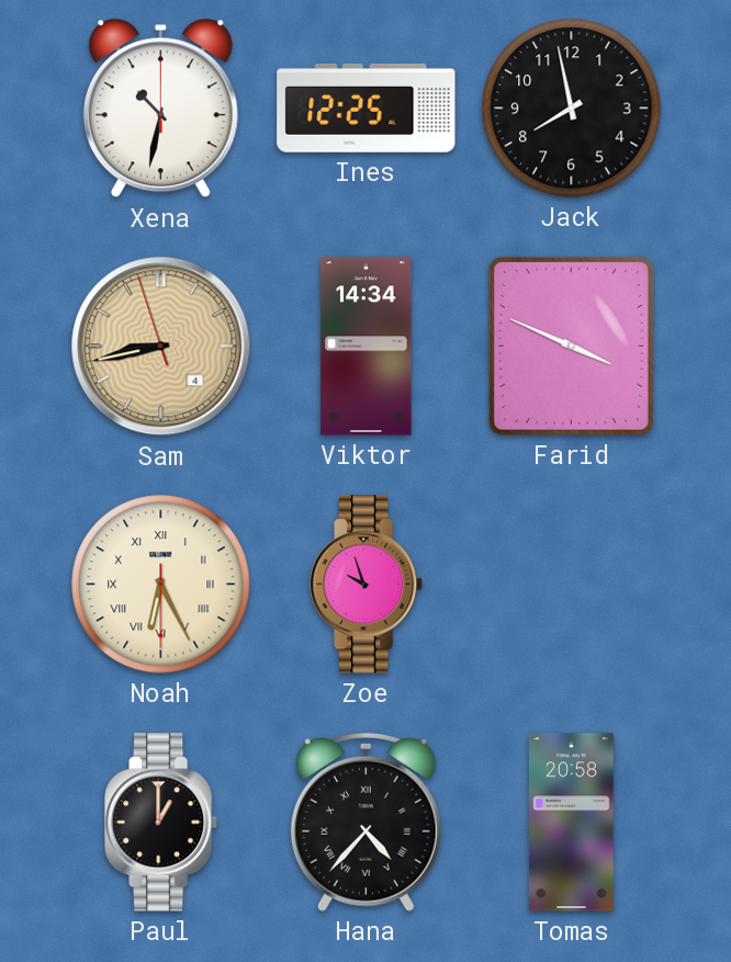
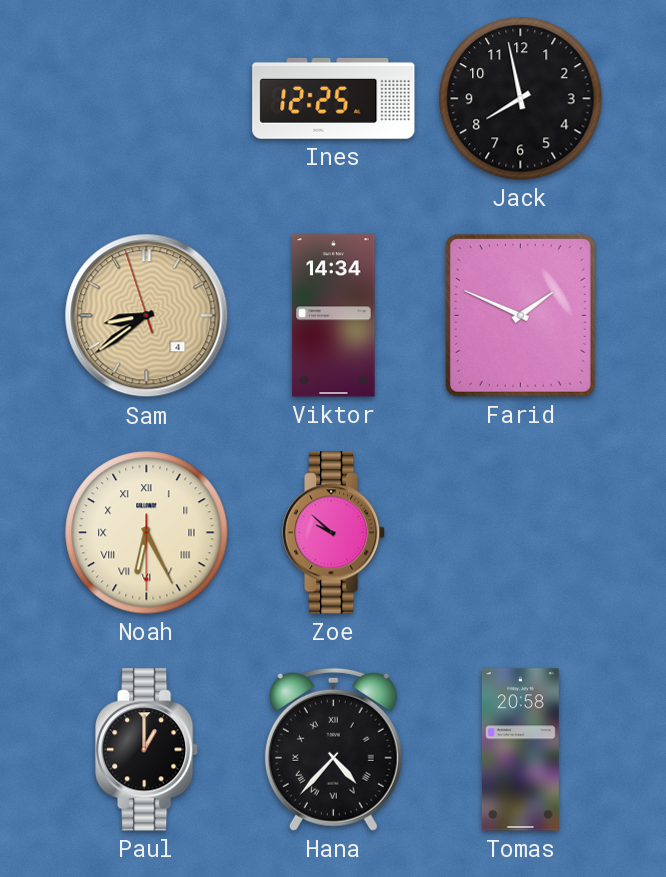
Xena: 10:32 -> none (160, 109)
Sam: 8:42 -> 8:38 (147, 316)
Farid: 3:49 -> 1:49 (520, 315)
Zoe: 9:57 -> 9:52 (334, 533)
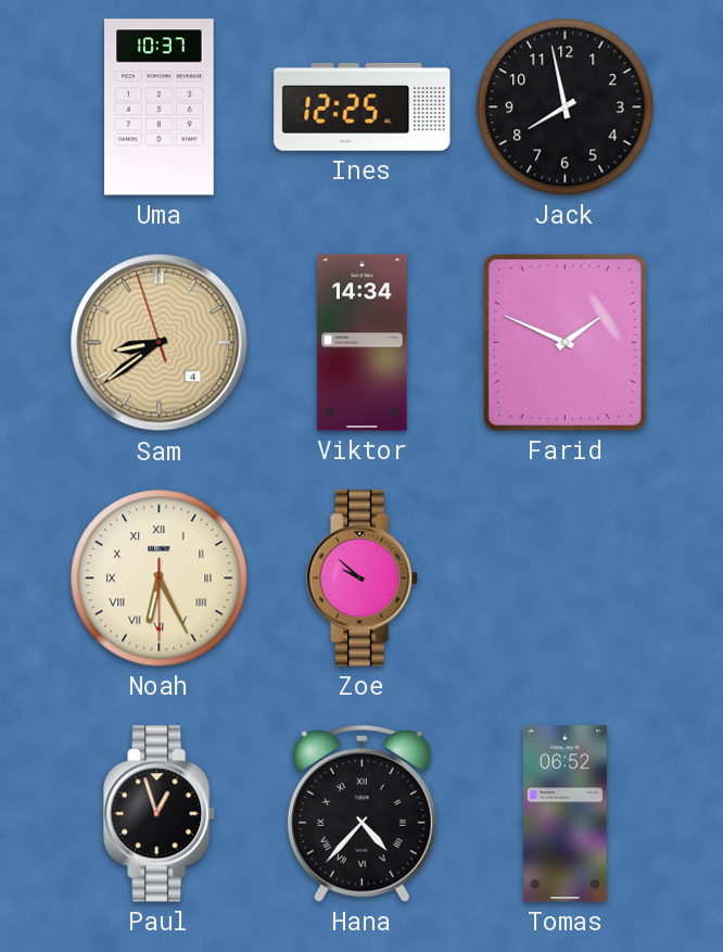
Uma: none -> 10:37 (160, 107)
Paul: 1:00 -> 12:57 (160, 814)
Tomas: 20:58 -> 06:52 (565, 814)
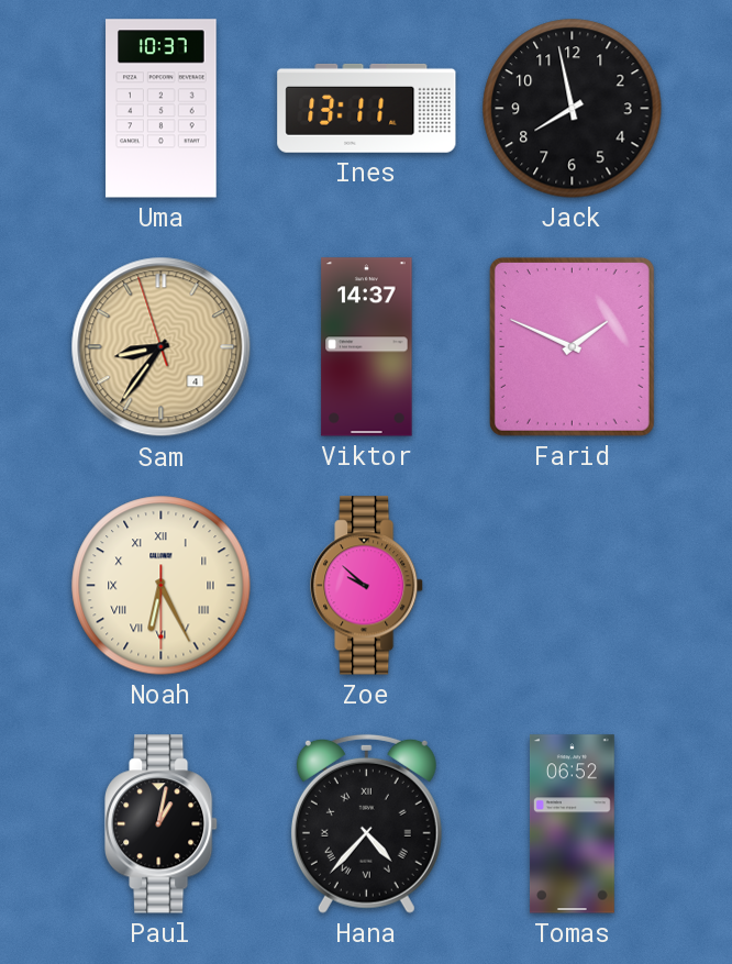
Ines: 12:25 -> 13:11 (367, 108)
Sam: 8:38 -> 8:35 (162, 347)
Viktor: 14:34 -> 14:37 (367, 347)
Paul: 12:57 -> 1:02 (162, 824)
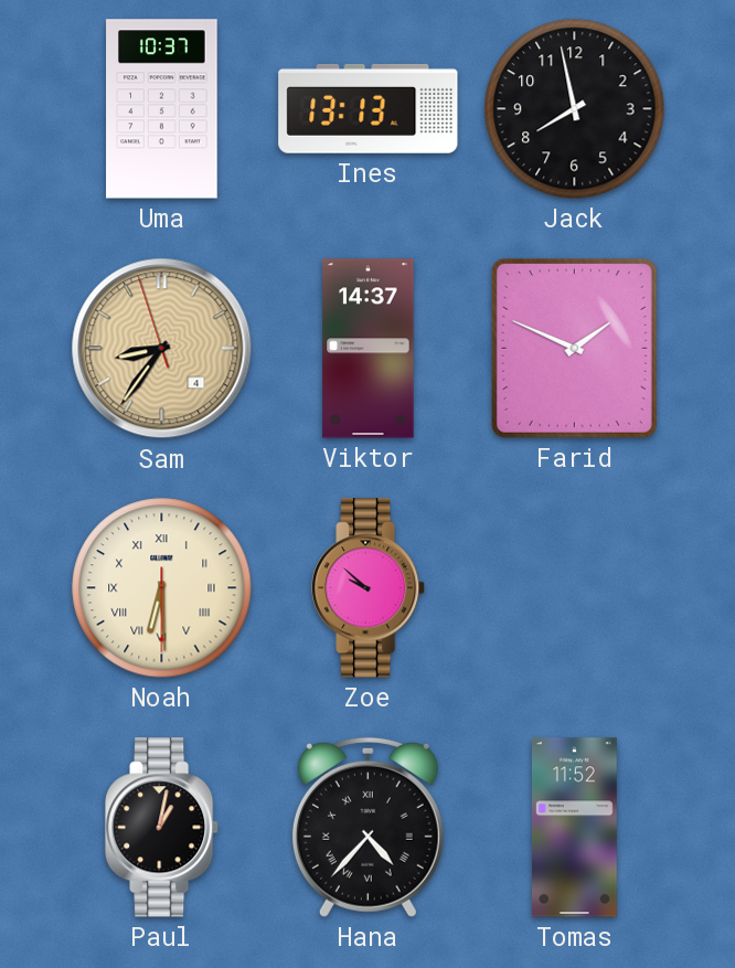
Ines: 13:11 -> 13:13 (369, 108)
Noah: 6:25 -> 6:29 (162, 588)
Tomas: 06:52 -> 11:52 (574, 828)
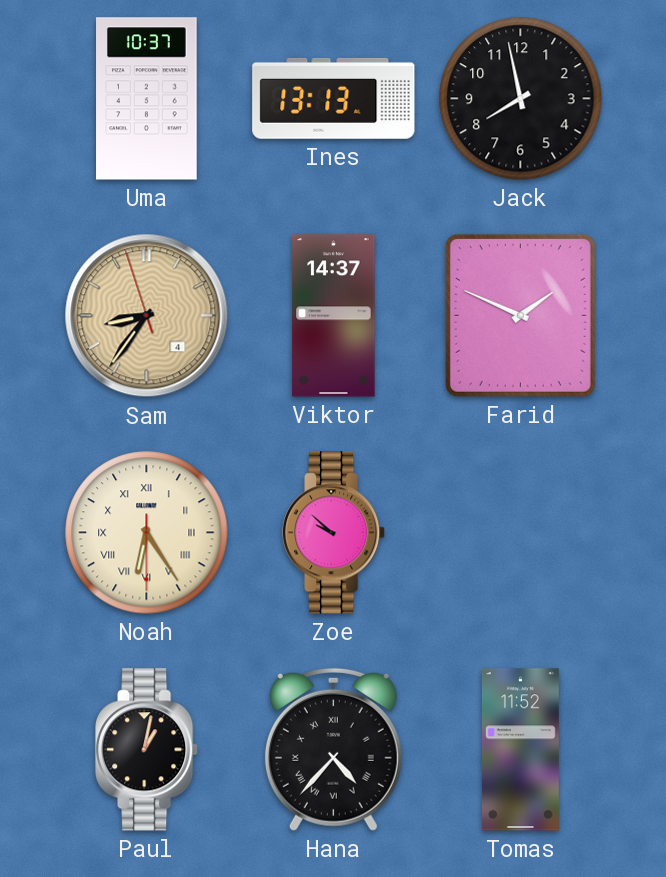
Noah: 6:29 -> 6:24 (147, 533)
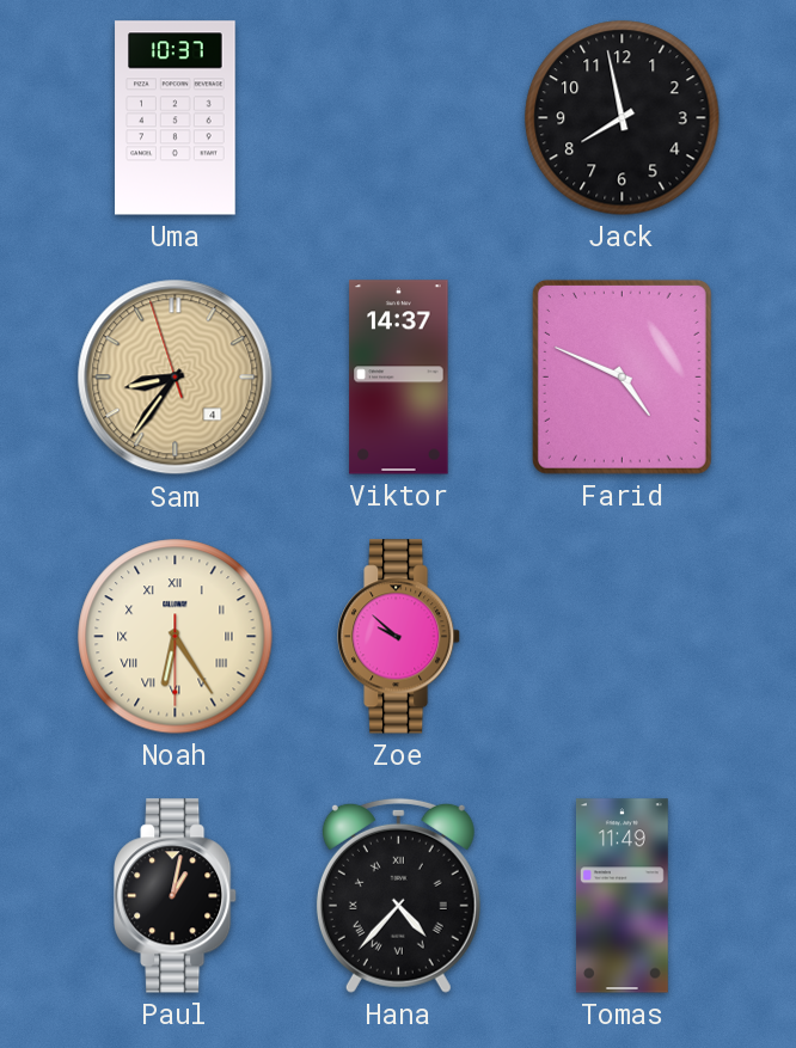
Ines: 13:13 -> none (334, 98)
Farid: 1:49 -> 4:49 (622, 376)
Tomas: 11:52 -> 11:49 (622, 896)
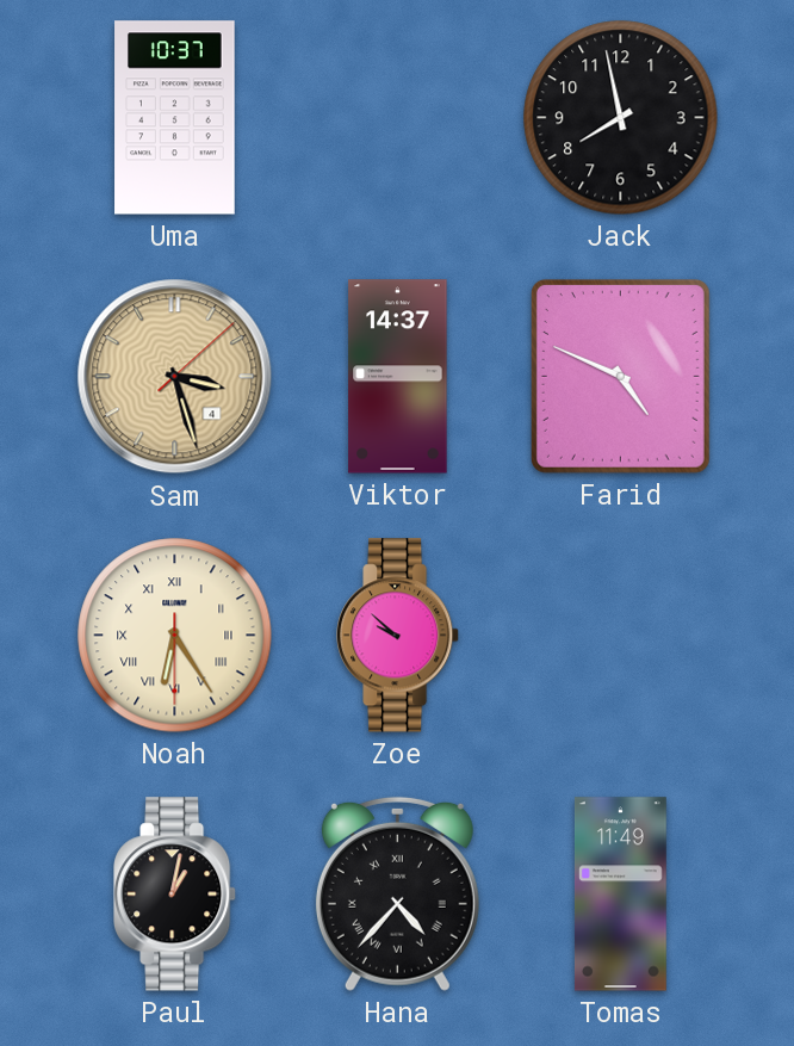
Sam: 8:35 -> 3:27 (175, 377)
